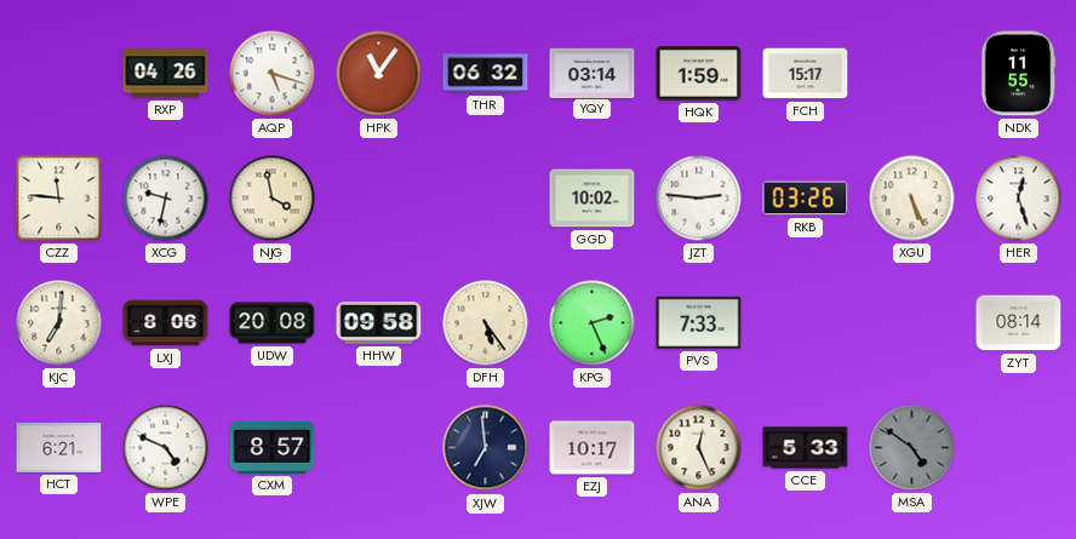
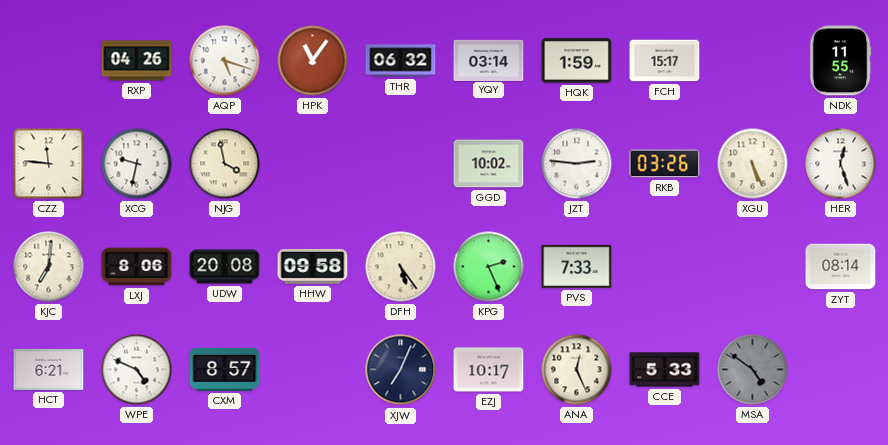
XJW: 6:59 -> 7:04 (401, 370)
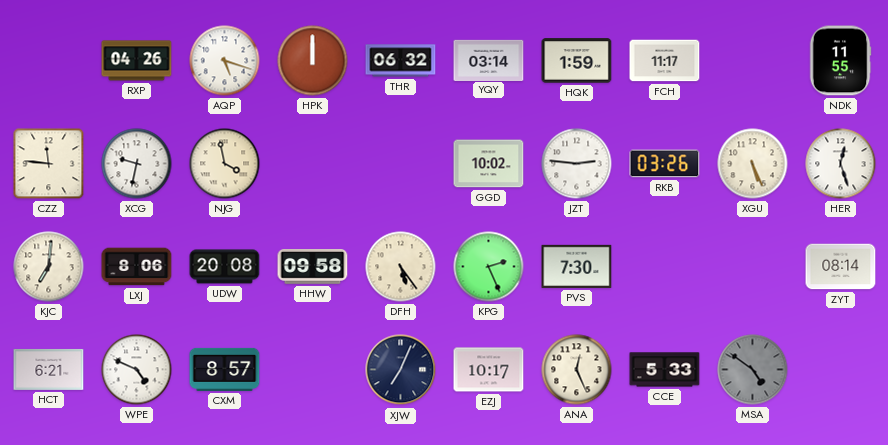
HPK: 11:06 -> 12:00 (313, 61)
FCH: 15:17 -> 11:17 (665, 61)
PVS: 7:33 -> 7:30 (577, 266)
